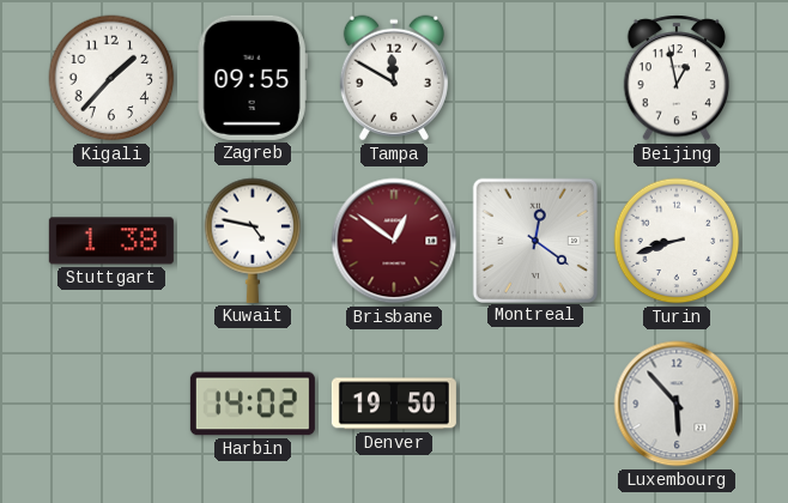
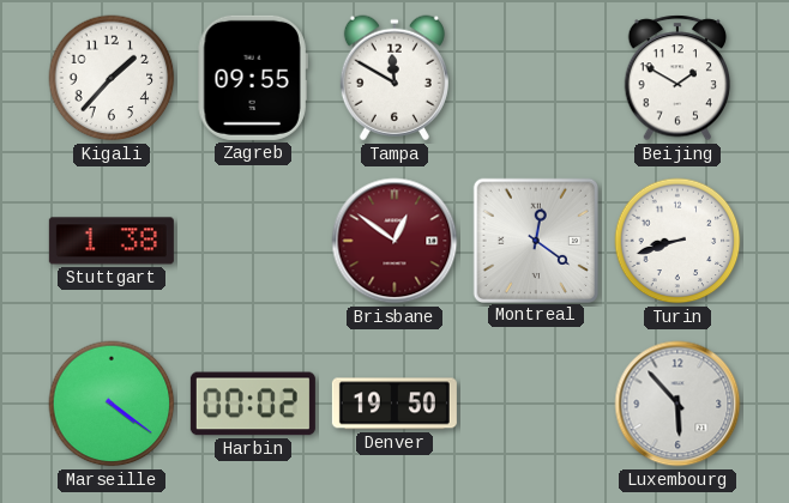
Beijing: 12:58 -> 1:50 (677, 78)
Kuwait: 4:47 -> none (253, 241)
Marseille: none -> 4:21 (112, 404)
Harbin: 14:02 -> 00:02 (253, 404)
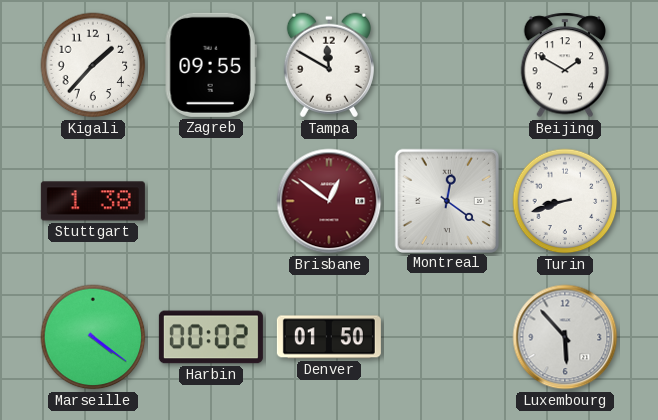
Denver: 19:50 -> 01:50 (329, 337)
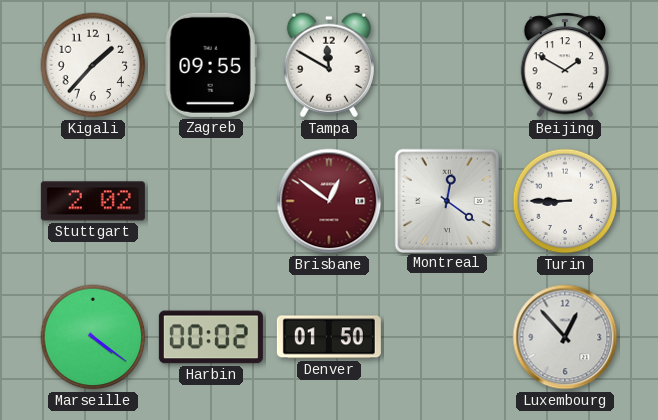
Stuttgart: 1:38 -> 2:02 (93, 201)
Turin: 8:42 -> 8:45 (565, 201)
Luxembourg: 5:53 -> 12:53 (565, 337)
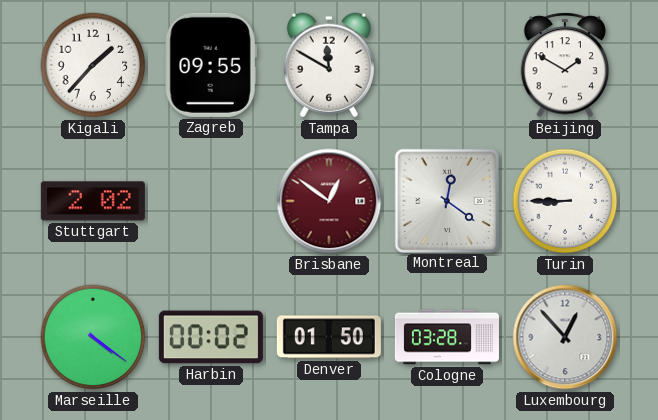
Cologne: none -> 03:28 (447, 337)
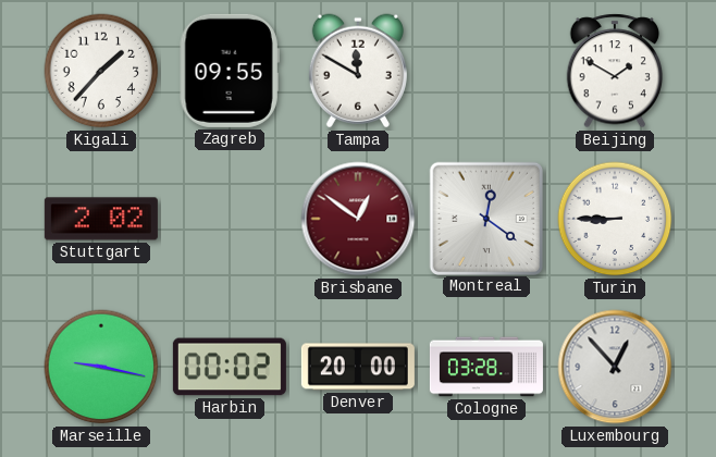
Marseille: 4:21 -> 9:17 (101, 367)
Denver: 01:50 -> 20:00 (358, 367)
